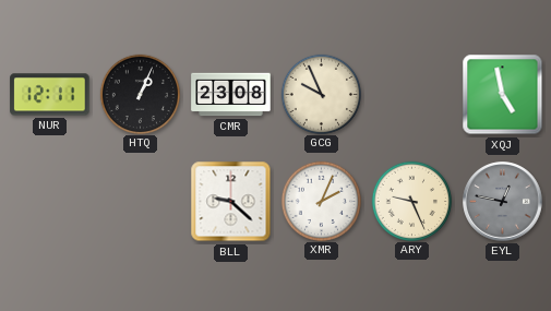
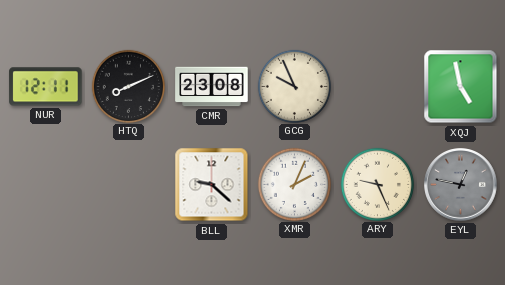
HTQ: 1:04 -> 8:11 (128, 86)
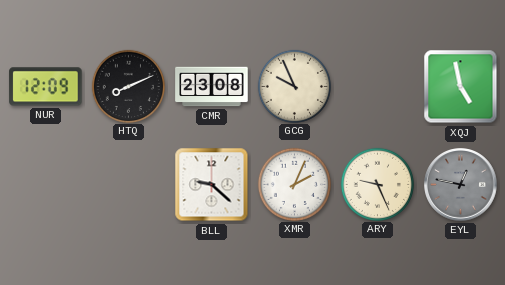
NUR: 12:11 -> 12:09 (46, 87)
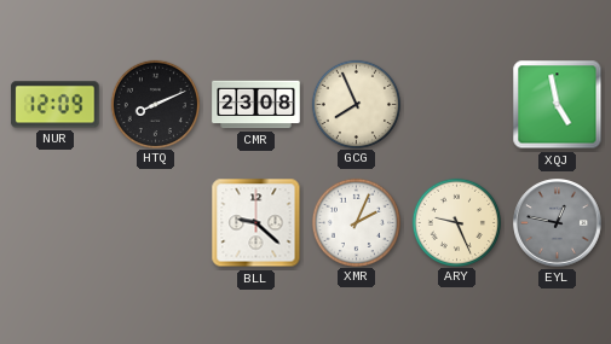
GCG: 9:56 -> 7:56 (356, 104)
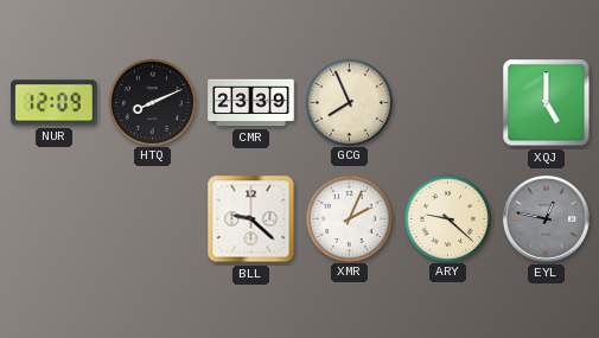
CMR: 23:08 -> 23:39 (251, 103)
XQJ: 4:58 -> 5:00 (547, 103)
ARY: 9:26 -> 9:22 (447, 218)
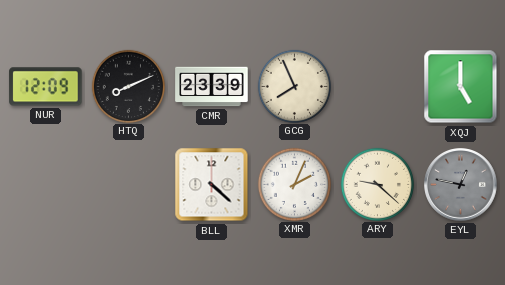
BLL: 9:22 -> 4:22 (212, 185)
